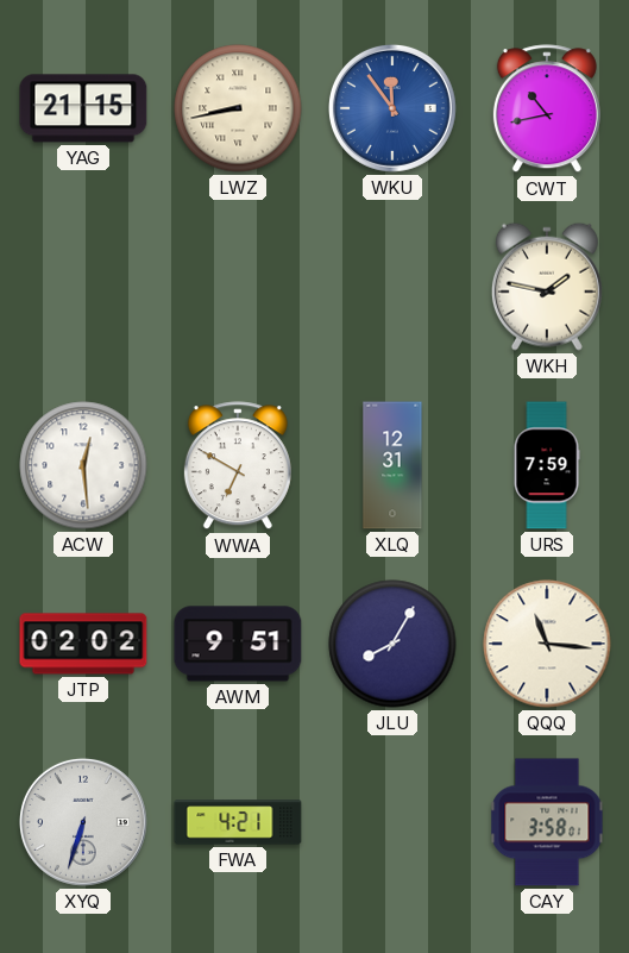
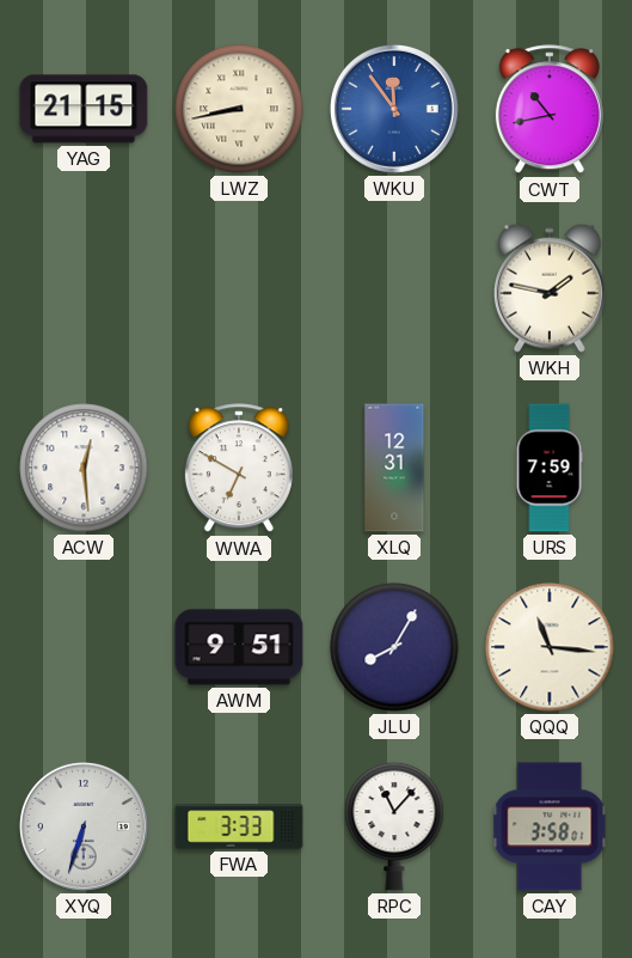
JTP: 02:02 -> none (83, 644)
FWA: 4:21 -> 3:33 (239, 826)
RPC: none -> 11:07 (394, 826)
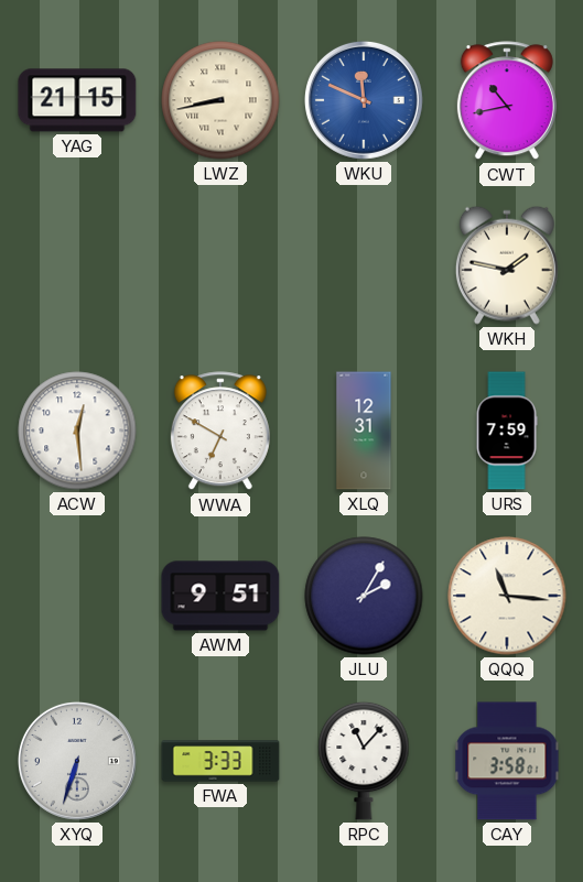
WKU: 11:54 -> 11:49 (364, 100)
JLU: 8:05 -> 2:05 (364, 596)
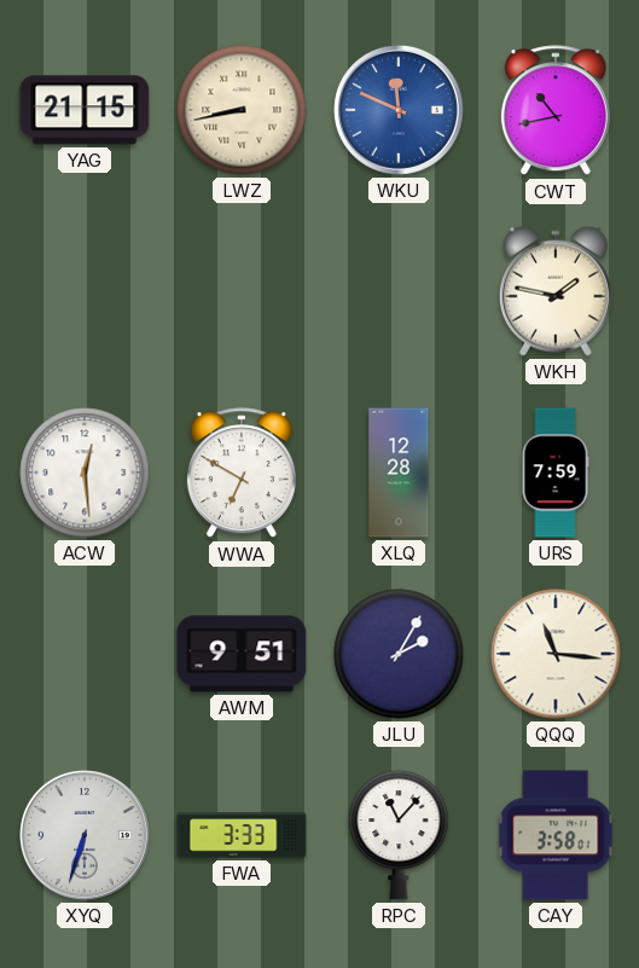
XLQ: 12:31 -> 12:28 (399, 473)
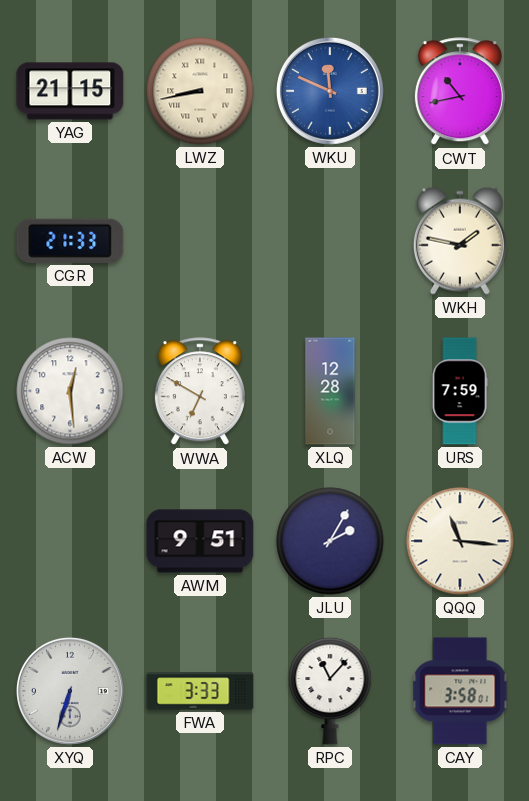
CGR: none -> 21:33 (70, 241)
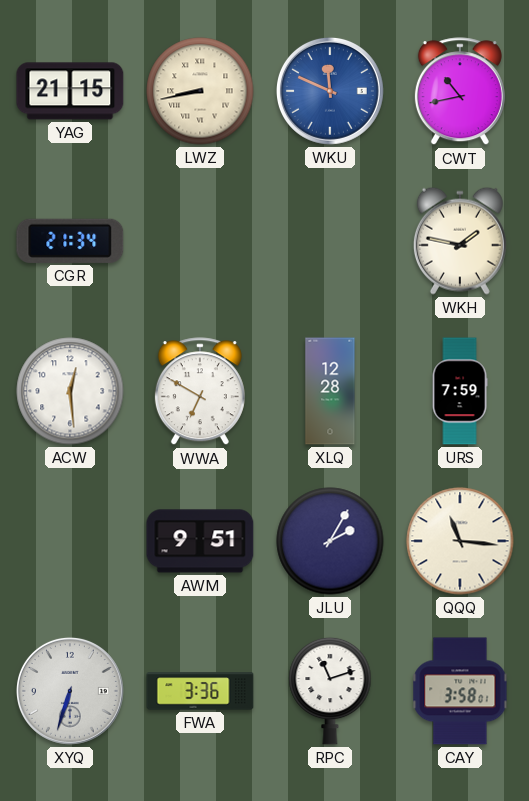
CGR: 21:33 -> 21:34 (70, 241)
FWA: 3:33 -> 3:36 (200, 691)
RPC: 11:07 -> 11:12 (330, 691)
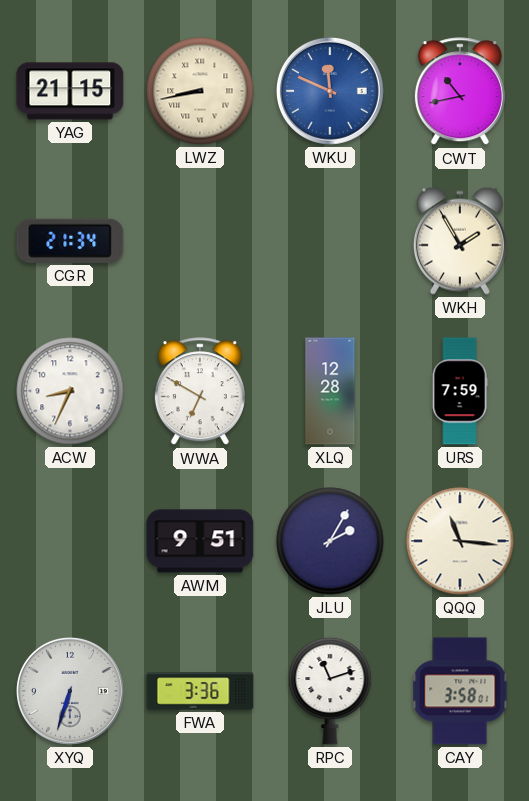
WKH: 1:47 -> 1:55 (460, 241)
ACW: 12:29 -> 8:34 (70, 391)
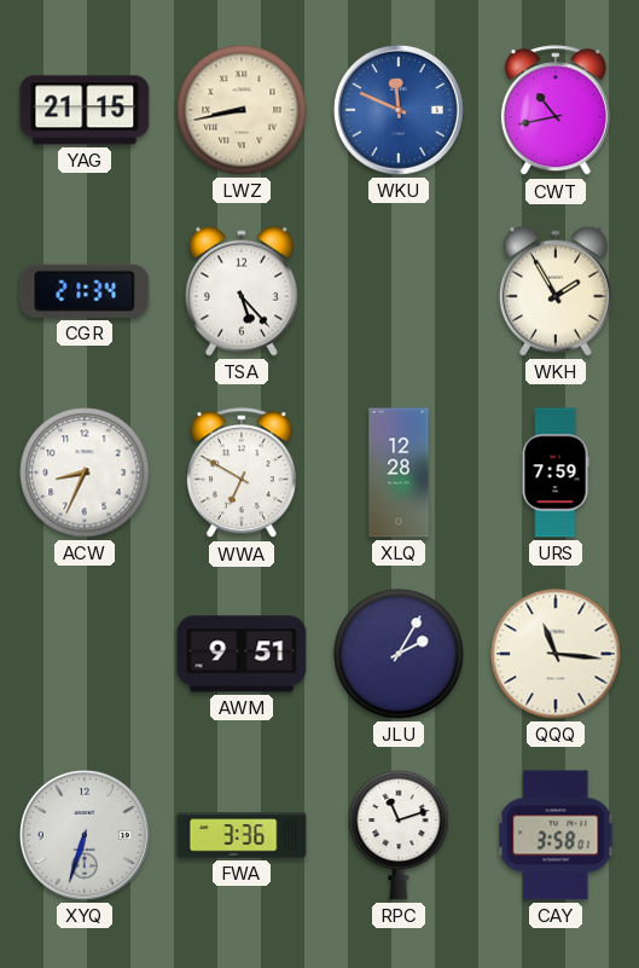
TSA: none -> 5:23 (242, 291)
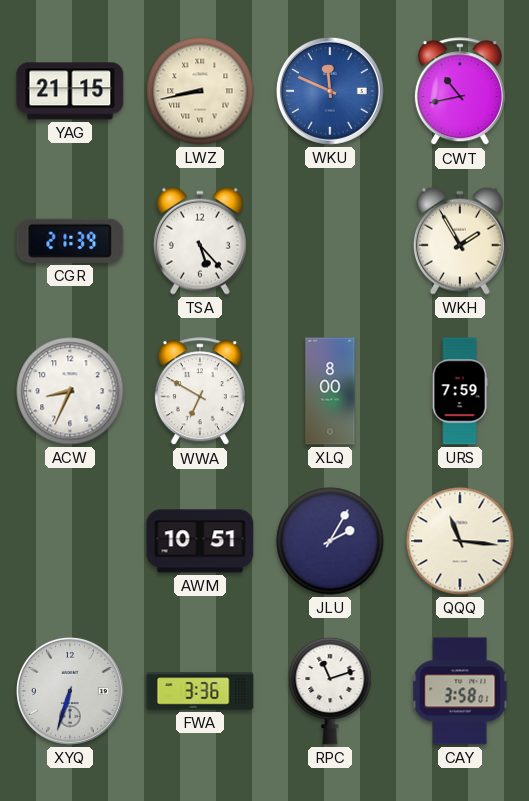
CGR: 21:34 -> 21:39 (70, 241)
XLQ: 12:28 -> 8:00 (330, 391)
AWM: 9:51 -> 10:51 (200, 541)
